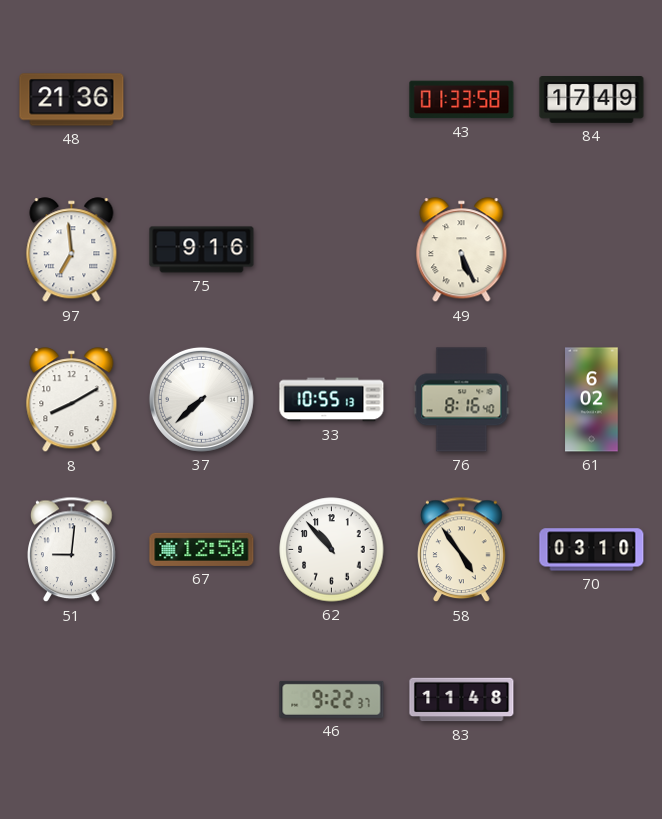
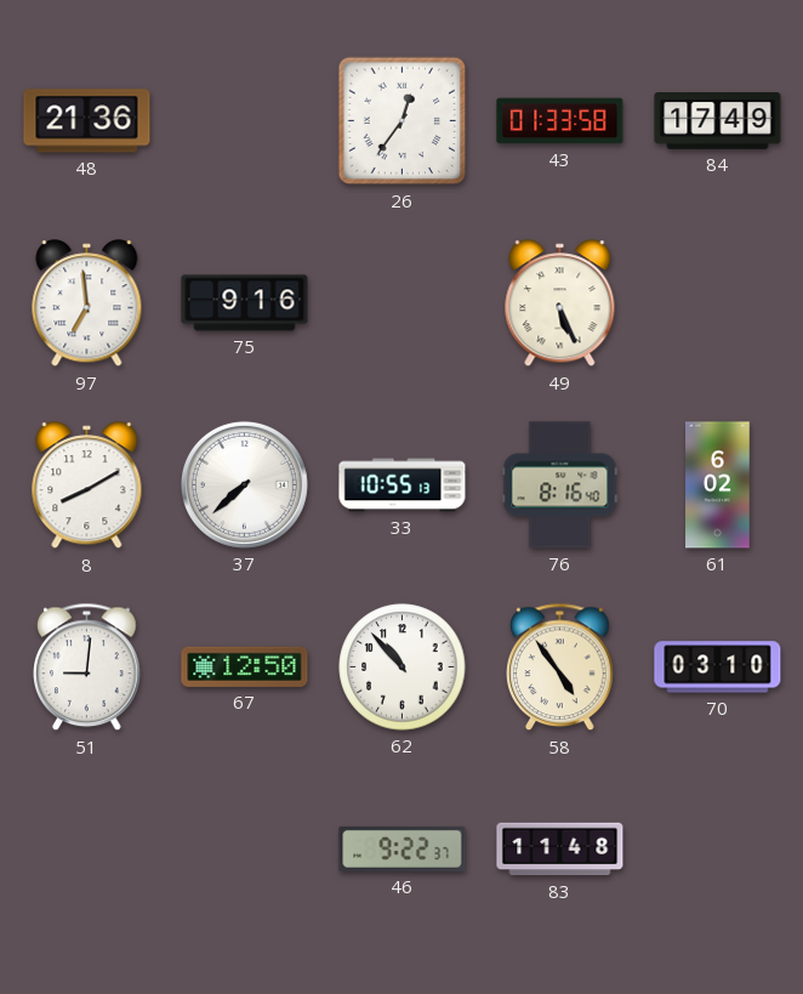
26: none -> 12:36 (403, 121)
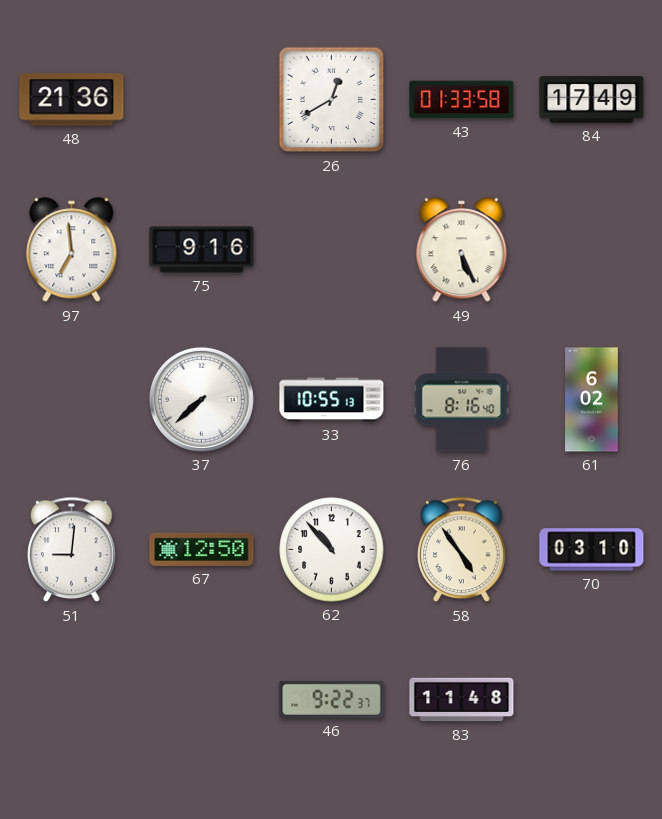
26: 12:36 -> 12:40 (332, 100)
8: 8:10 -> none (87, 485)
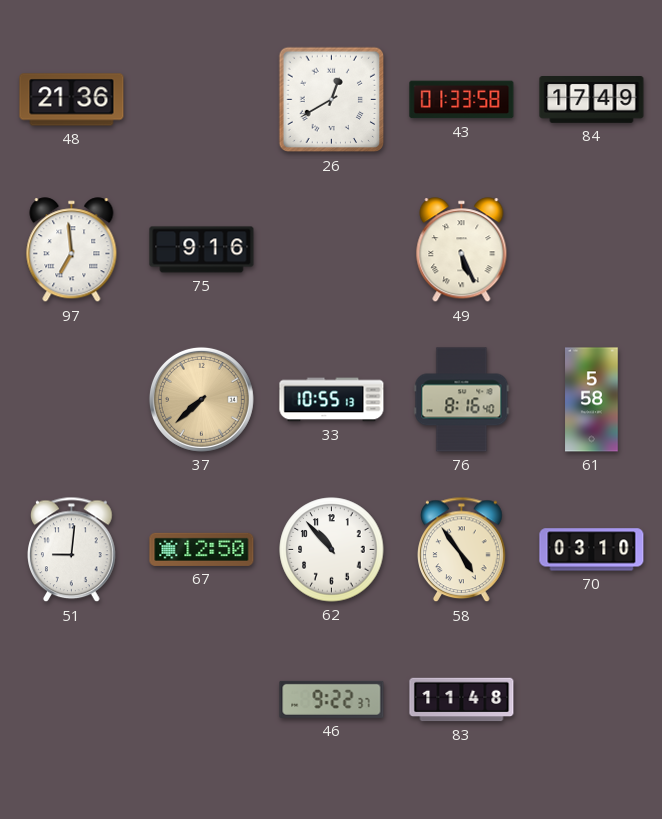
37 dial: white -> champagne (201, 399)
61: 6:02 -> 5:58 (592, 400)
